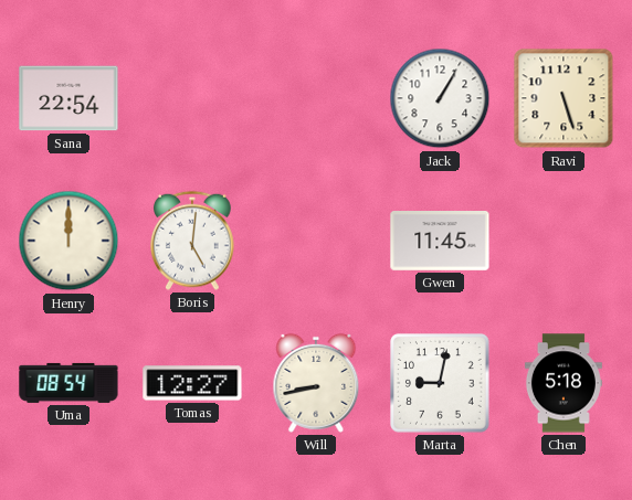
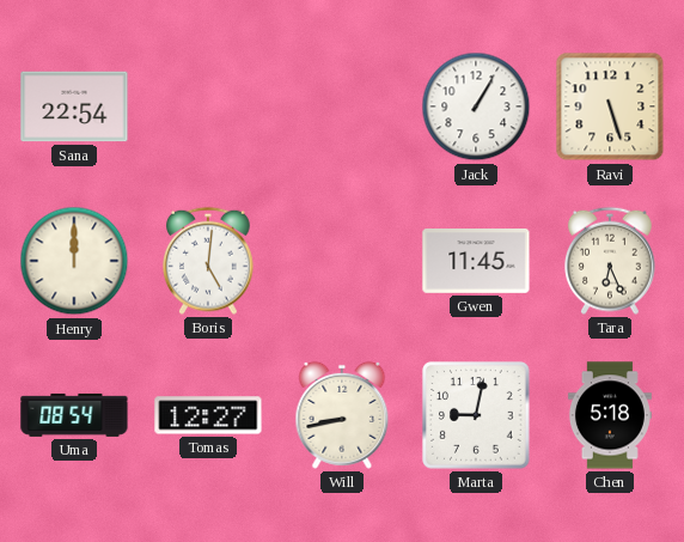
Tara: none -> 6:26 (611, 261)
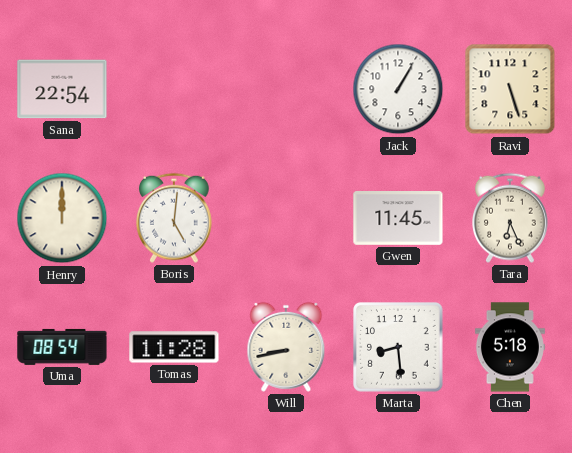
Tomas: 12:27 -> 11:28 (174, 347)
Marta: 9:02 -> 8:29 (398, 347)
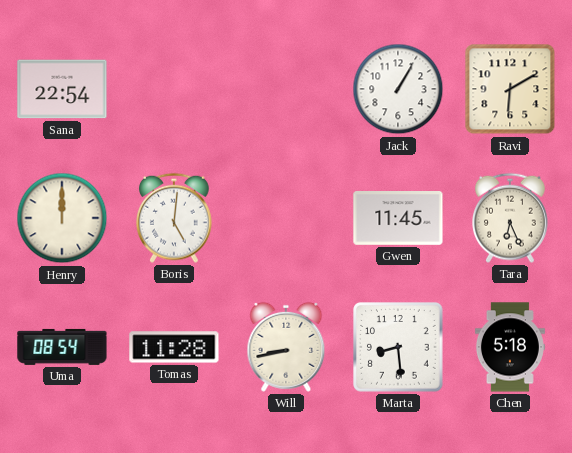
Ravi: 5:27 -> 6:10 (510, 89)
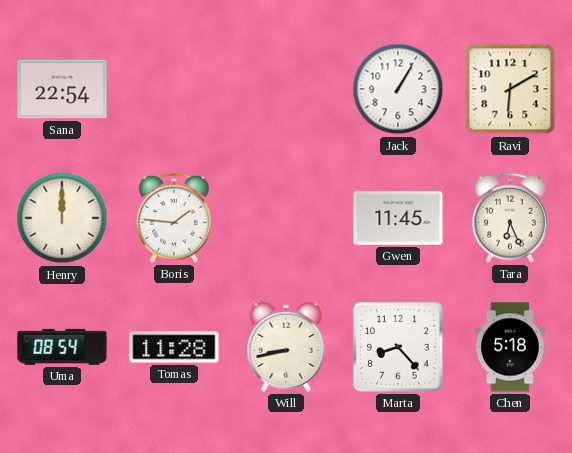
Boris: 5:01 -> 1:46 (175, 218)
Marta: 8:29 -> 8:23 (398, 347)
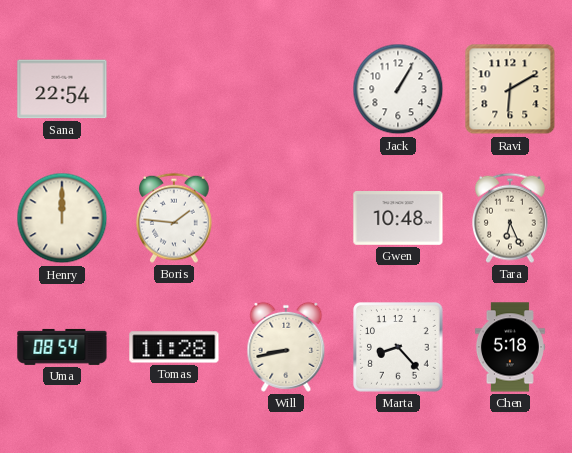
Gwen: 11:45 -> 10:48 (398, 219)
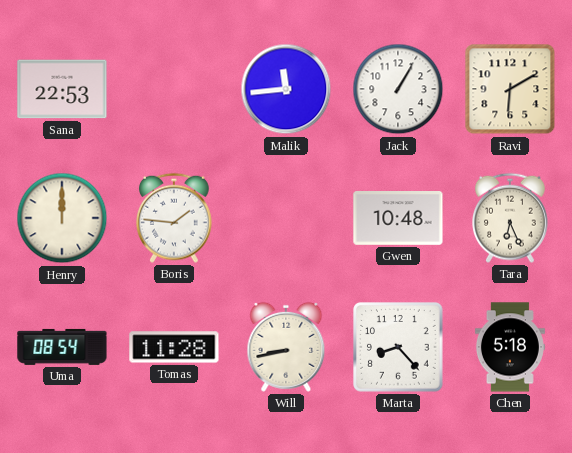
Sana: 22:54 -> 22:53 (62, 89)
Malik: none -> 11:44 (286, 89)
